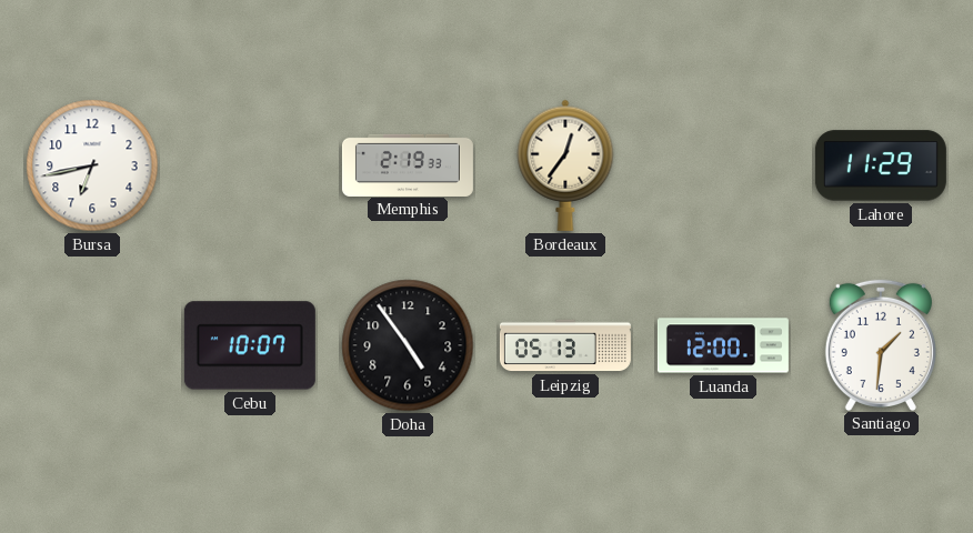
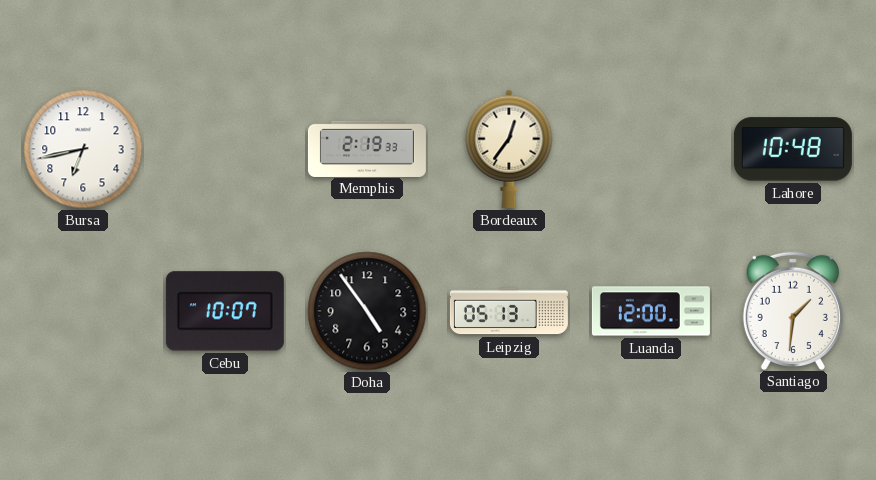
Lahore: 11:29 -> 10:48 (793, 149)
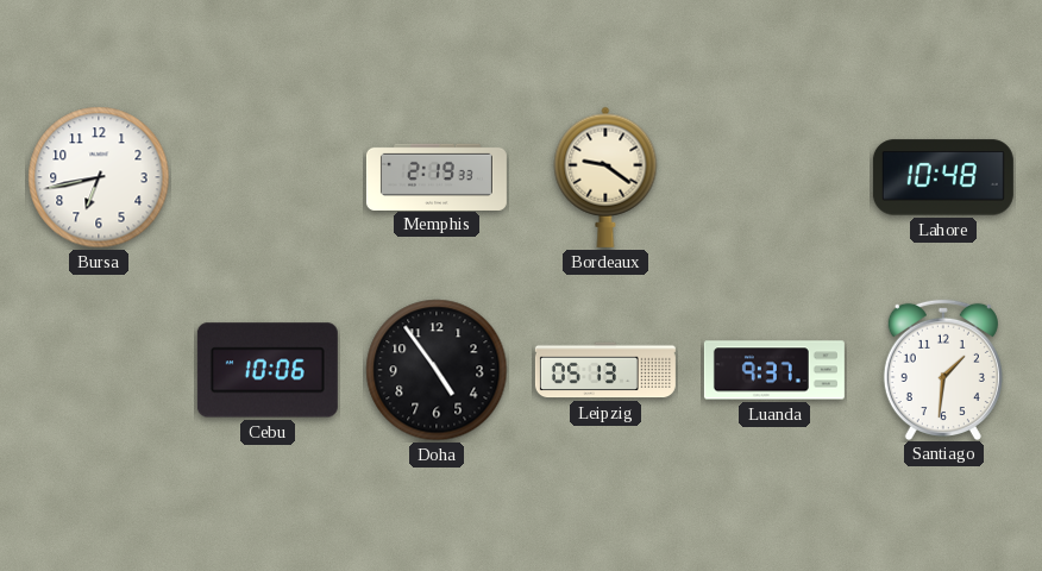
Bordeaux: 12:36 -> 9:21 (605, 177)
Cebu: 10:07 -> 10:06 (268, 370)
Luanda: 12:00 -> 9:37 (774, 370)
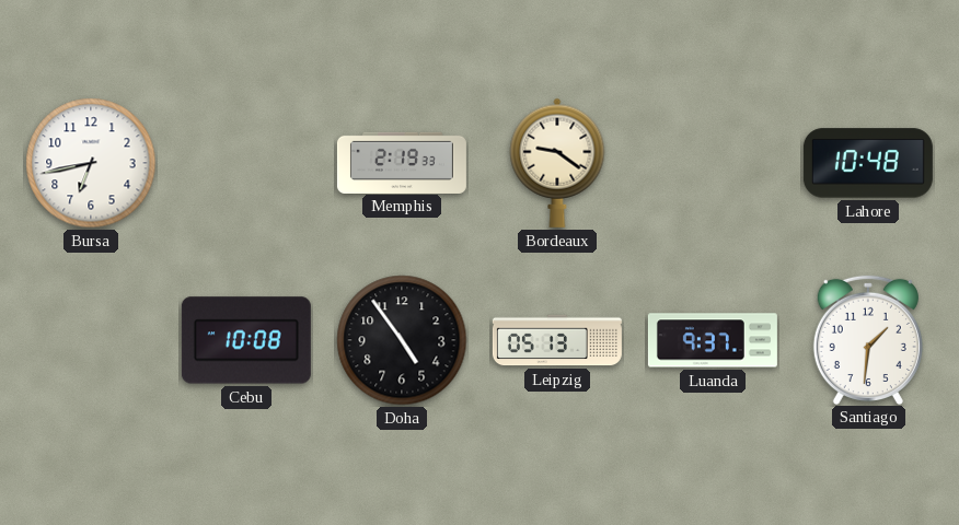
Cebu: 10:06 -> 10:08 (246, 340)
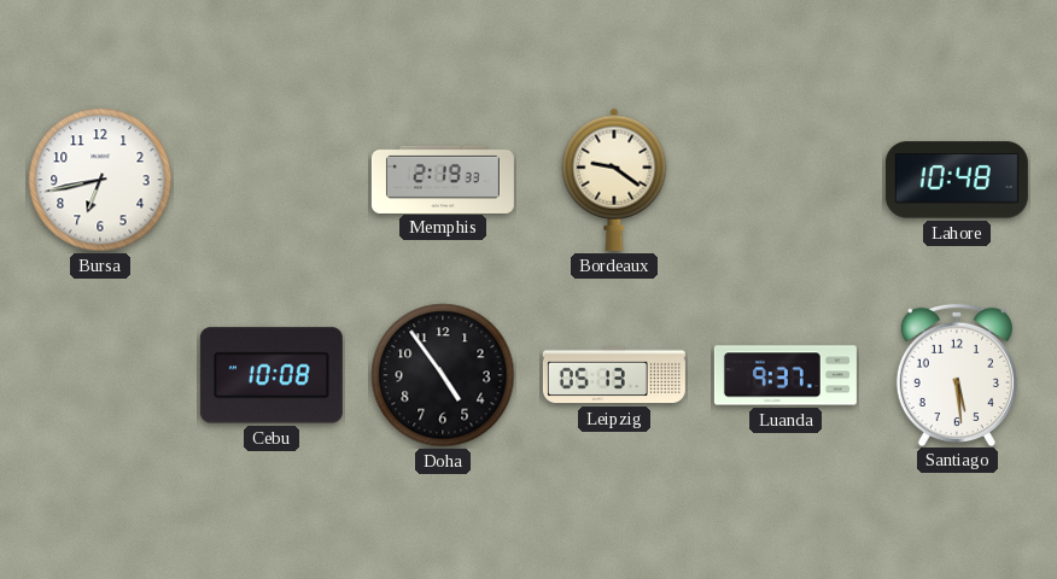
Santiago: 1:31 -> 5:29 (957, 374)
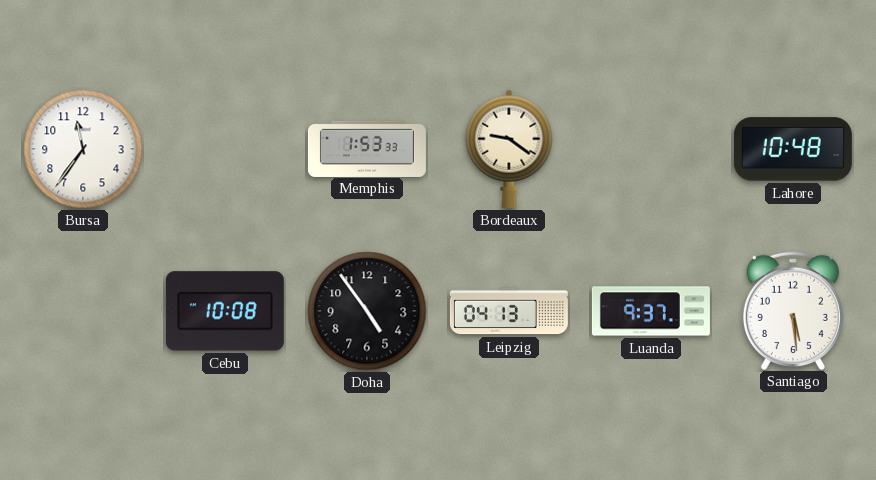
Bursa: 6:43 -> 11:36 (83, 149)
Memphis: 2:19 -> 1:53 (367, 148)
Leipzig: 05:13 -> 04:13 (509, 311)
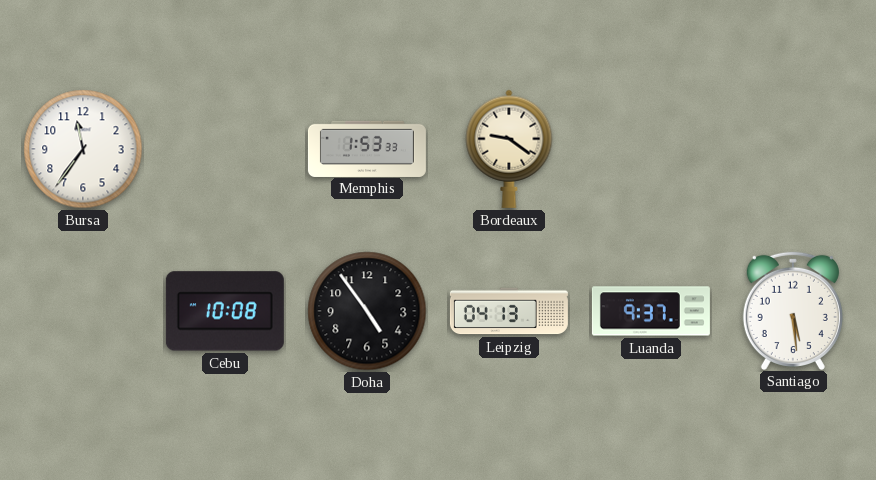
Lahore: 10:48 -> none (793, 149)
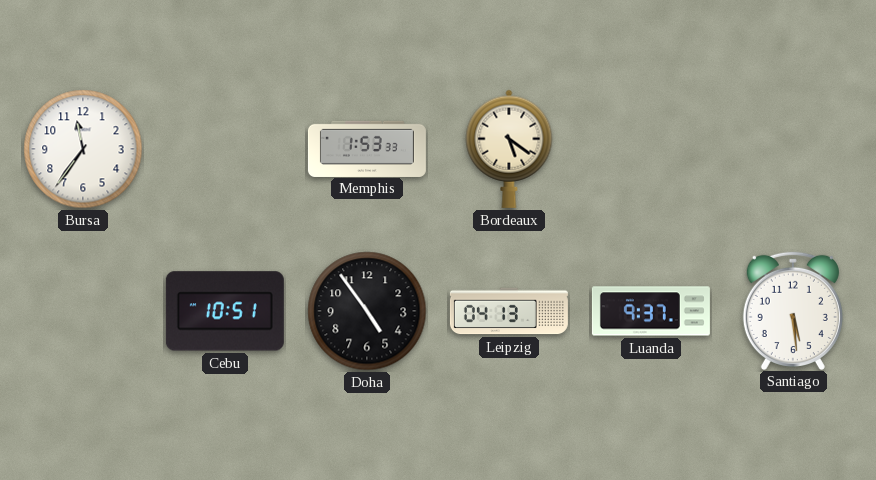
Bordeaux: 9:21 -> 5:21 (509, 149)
Cebu: 10:08 -> 10:51 (225, 311)
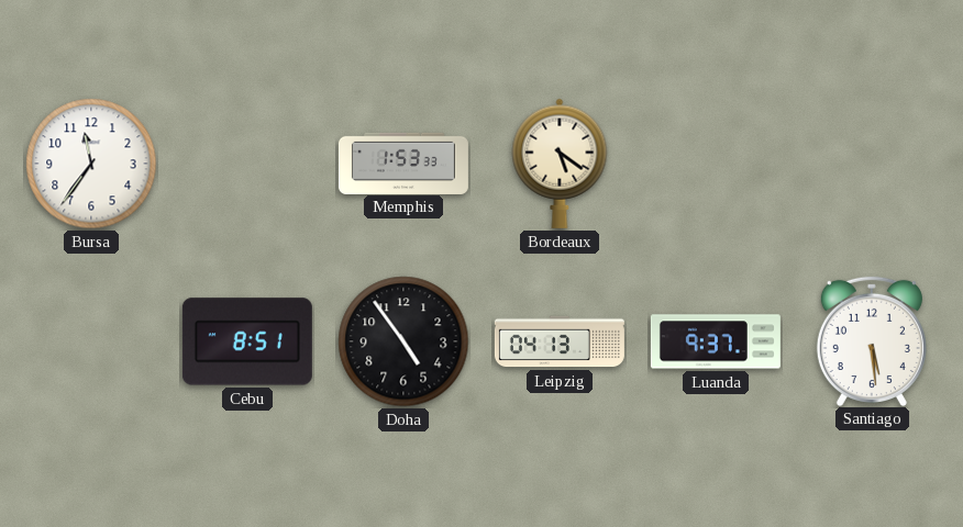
Cebu: 10:51 -> 8:51 (247, 341)
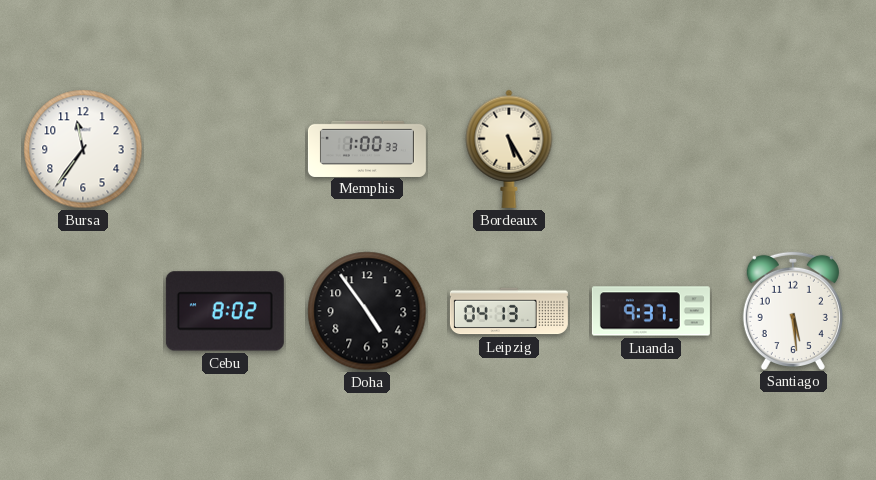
Memphis: 1:53 -> 1:00 (367, 148)
Bordeaux: 5:21 -> 5:25 (509, 149)
Cebu: 8:51 -> 8:02 (225, 311)
